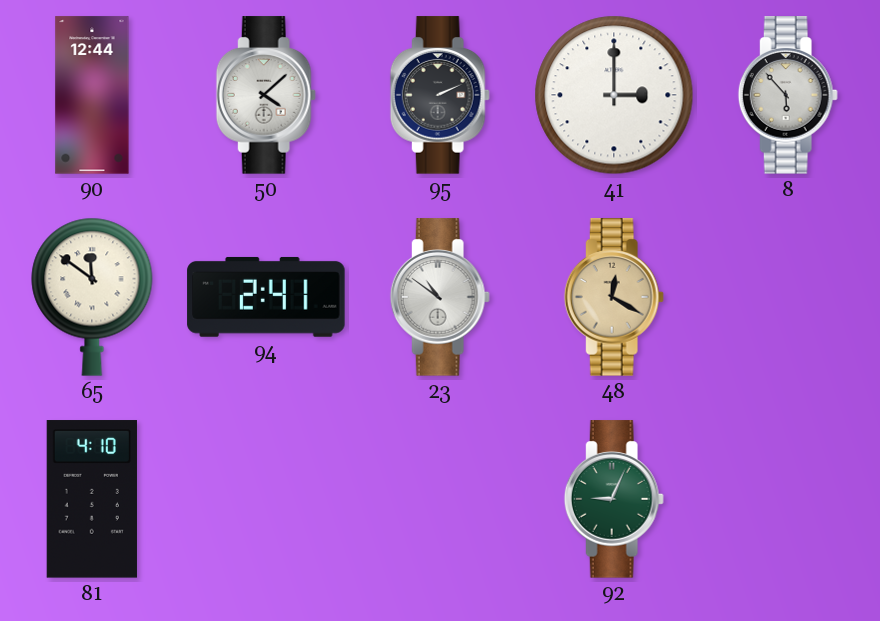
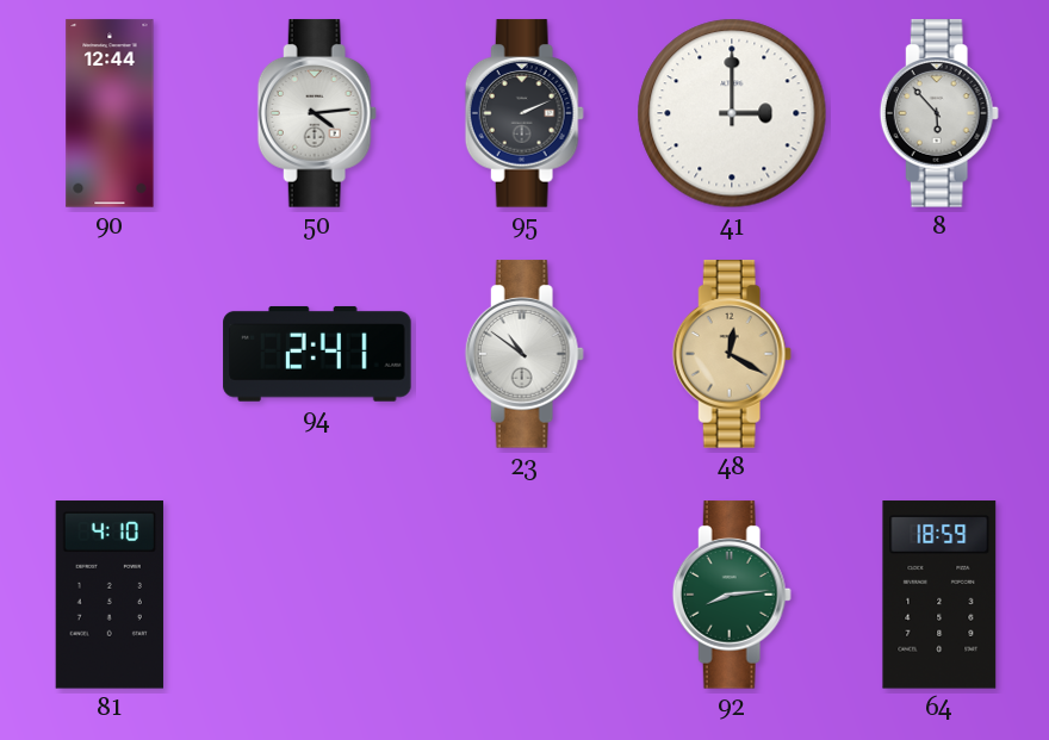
50: 4:08 -> 4:14 (317, 113)
65: 11:51 -> none (92, 297)
92: 9:04 -> 8:14 (732, 595)
64: none -> 18:59 (939, 595)
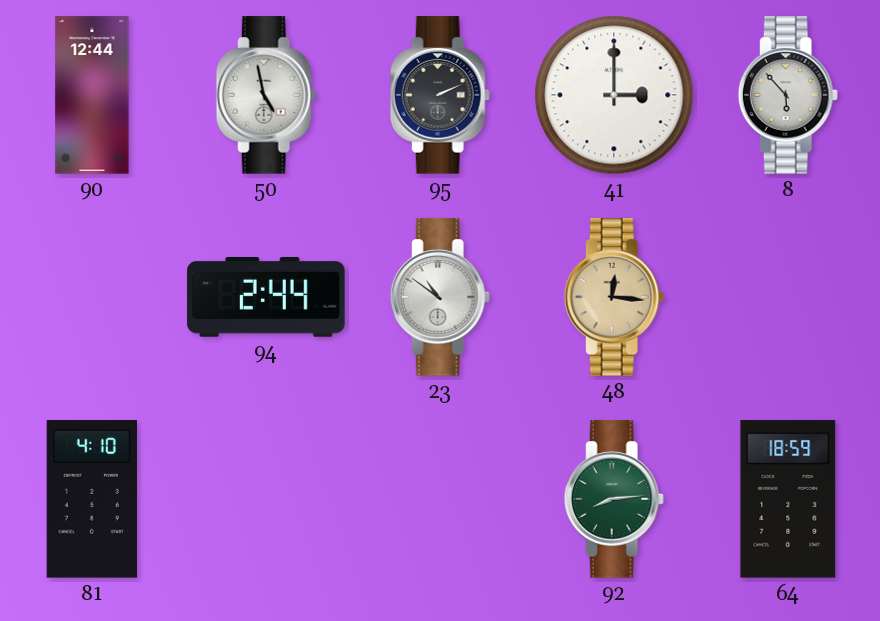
50: 4:14 -> 4:58 (266, 95)
94: 2:41 -> 2:44 (266, 297)
48: 12:20 -> 12:16 (614, 297)
